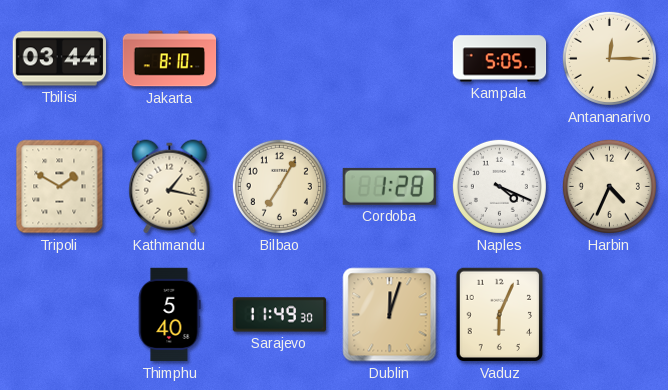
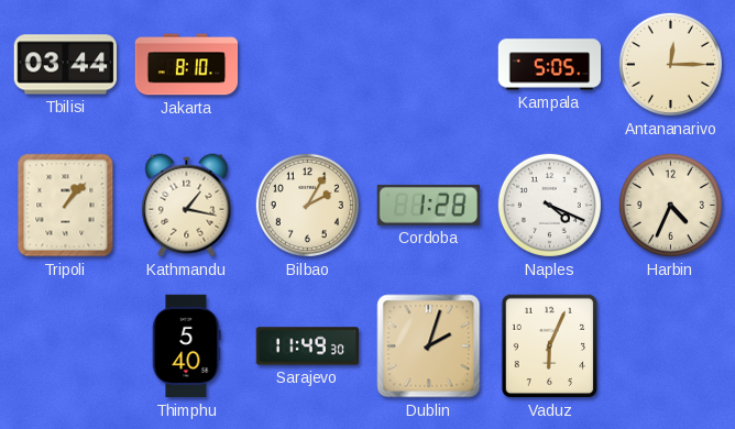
Tripoli: 1:50 -> 1:07 (66, 206)
Bilbao: 7:05 -> 2:05 (307, 205)
Dublin: 12:03 -> 2:03 (429, 346)
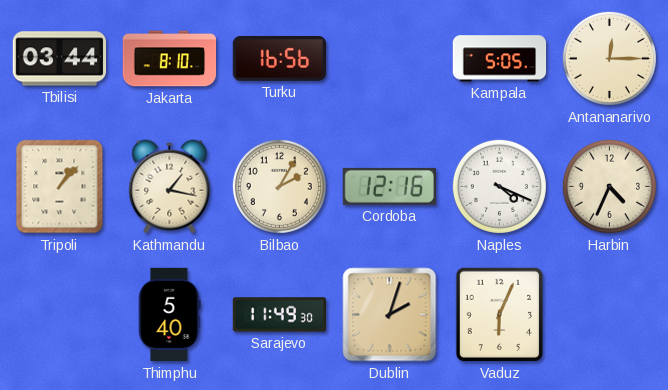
Turku: none -> 16:56 (280, 59)
Cordoba: 1:28 -> 12:16 (389, 186)
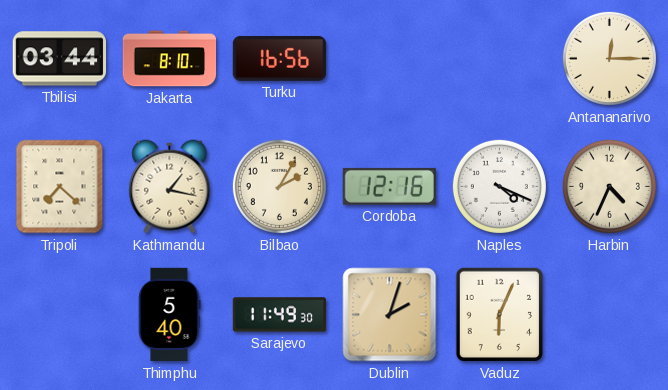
Kampala: 5:05 -> none (500, 59)
Tripoli: 1:07 -> 7:22 (60, 187)
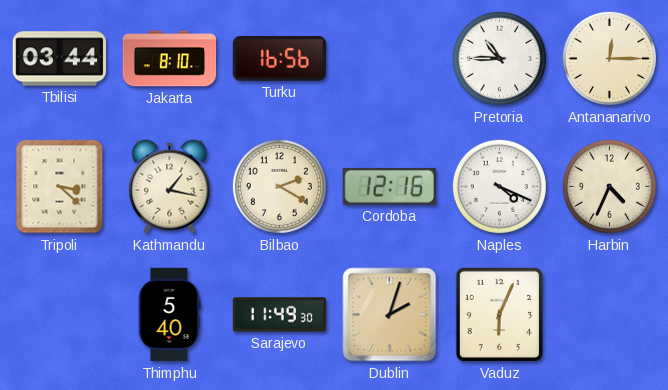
Pretoria: none -> 10:45 (499, 58)
Tripoli: 7:22 -> 3:22 (60, 187)
Bilbao: 2:05 -> 2:20 (279, 186)
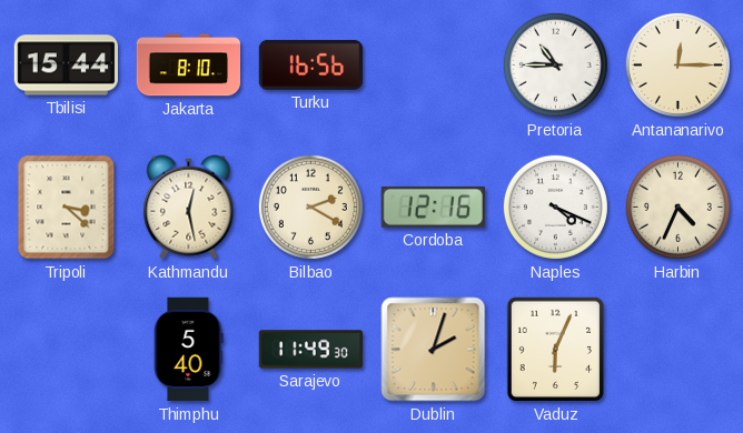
Tbilisi: 03:44 -> 15:44 (66, 66)
Kathmandu: 1:17 -> 12:28 (189, 208)
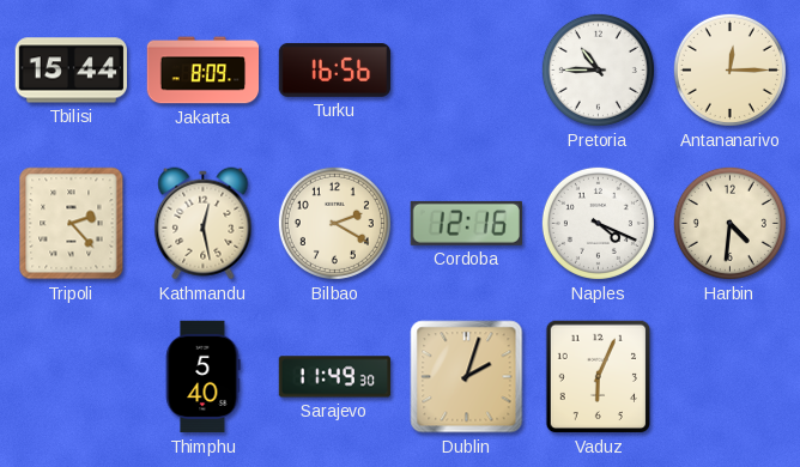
Jakarta: 8:10 -> 8:09 (204, 71)
Tripoli: 3:22 -> 2:23 (72, 224)
Harbin: 4:34 -> 4:31 (729, 223)
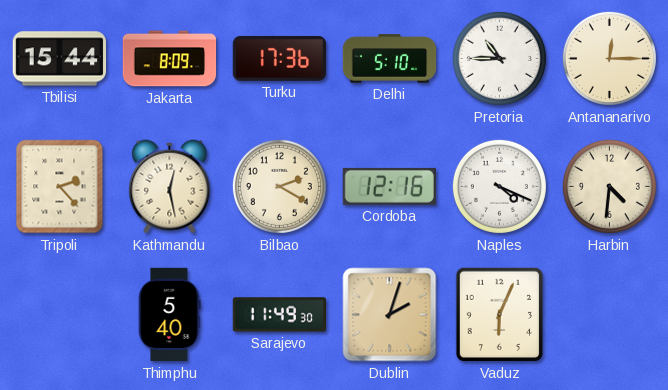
Turku: 16:56 -> 17:36 (280, 59)
Delhi: none -> 5:10 (390, 59)
